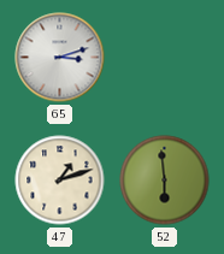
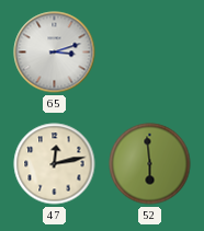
47: 1:12 -> 12:13 (55, 164)
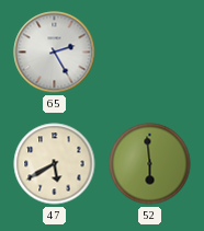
65: 3:12 -> 2:25 (55, 53)
47: 12:13 -> 5:40 (55, 164)
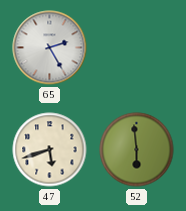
47: 5:40 -> 5:42 (50, 150)
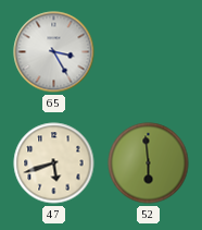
65: 2:25 -> 3:25 (54, 52)
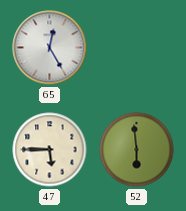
65: 3:25 -> 12:25 (50, 48)
47: 5:42 -> 5:45 (50, 150)
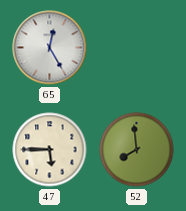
52: 5:59 -> 7:59 (137, 150)
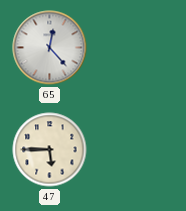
65: 12:25 -> 12:23 (50, 48)
52: 7:59 -> none (137, 150)
